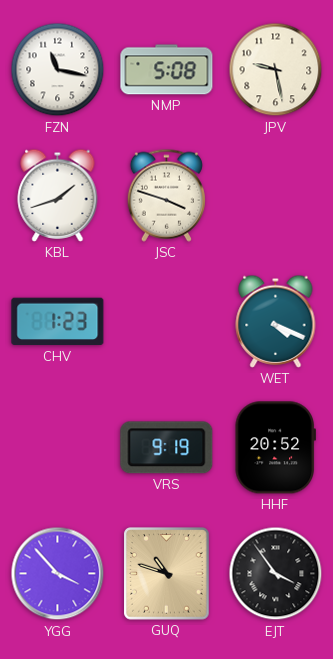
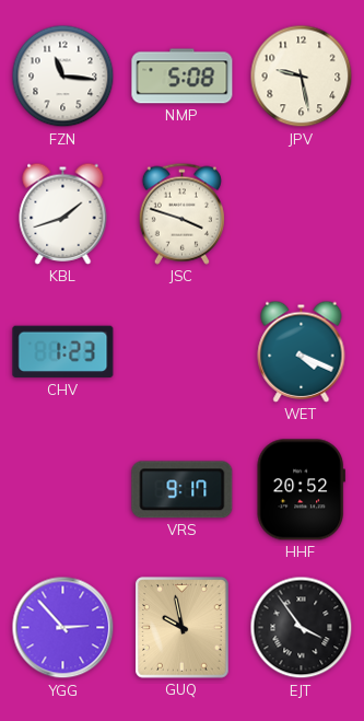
FZN: 11:17 -> 11:16 (63, 77)
VRS: 9:19 -> 9:17 (183, 490)
YGG: 3:53 -> 2:53 (63, 628)
GUQ: 10:48 -> 9:58 (183, 628)
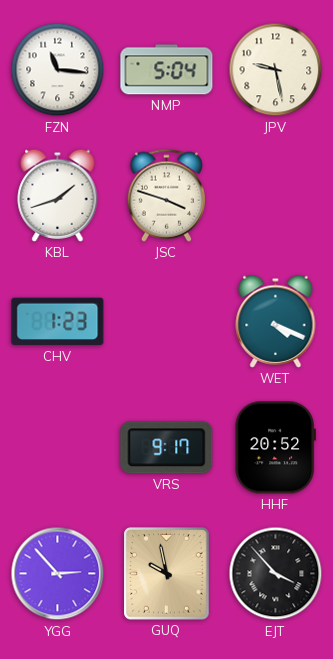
NMP: 5:08 -> 5:04 (167, 70)
EJT: 3:54 -> 3:53 (276, 574)
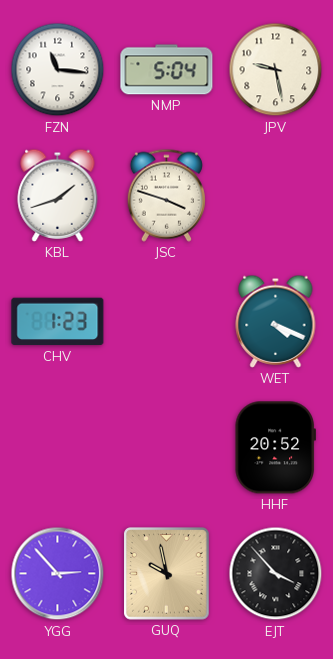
VRS: 9:17 -> none (167, 448)
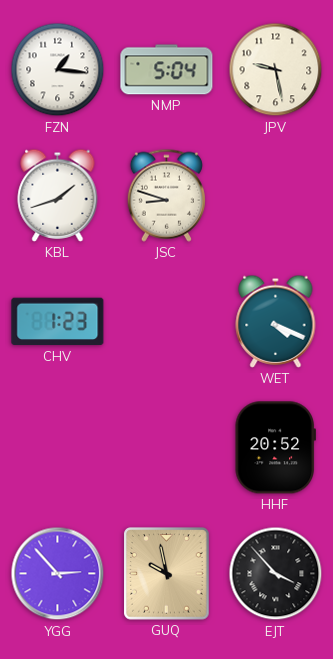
FZN: 11:16 -> 1:16 (58, 70)
JSC: 3:48 -> 8:48 (166, 195)
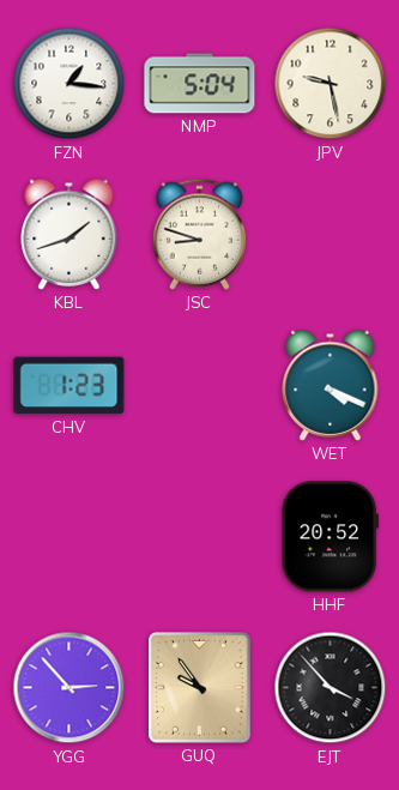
GUQ: 9:58 -> 9:54 (200, 688)
